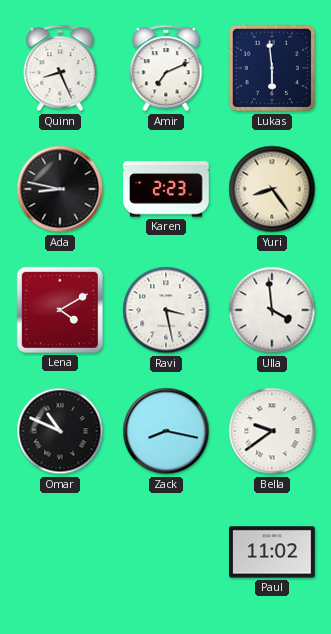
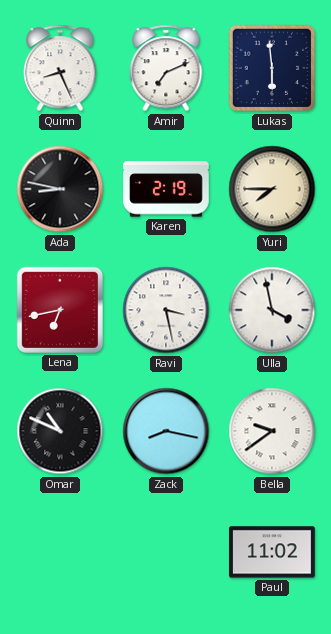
Karen: 2:23 -> 2:19 (167, 189)
Yuri: 8:24 -> 7:45 (272, 189)
Lena: 4:10 -> 6:43 (60, 310)
Ulla: 3:59 -> 3:58 (272, 310)
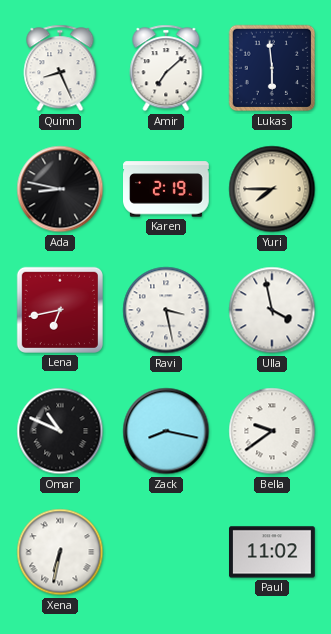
Amir: 7:11 -> 7:08 (166, 68)
Xena: none -> 6:32 (60, 552)
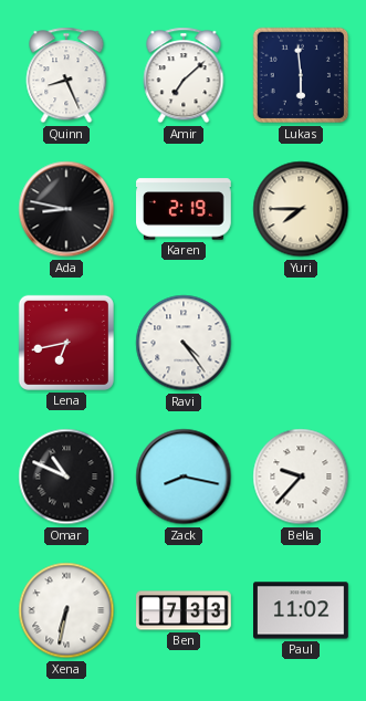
Ravi: 3:28 -> 4:24 (184, 343)
Ulla: 3:58 -> none (272, 310)
Bella: 9:39 -> 9:37 (301, 477)
Ben: none -> 7:33 (184, 610)
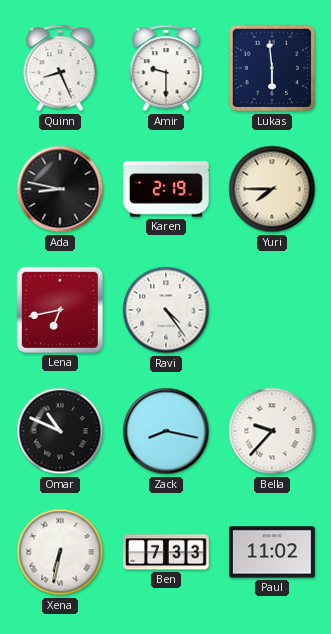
Amir: 7:08 -> 9:30 (166, 68)
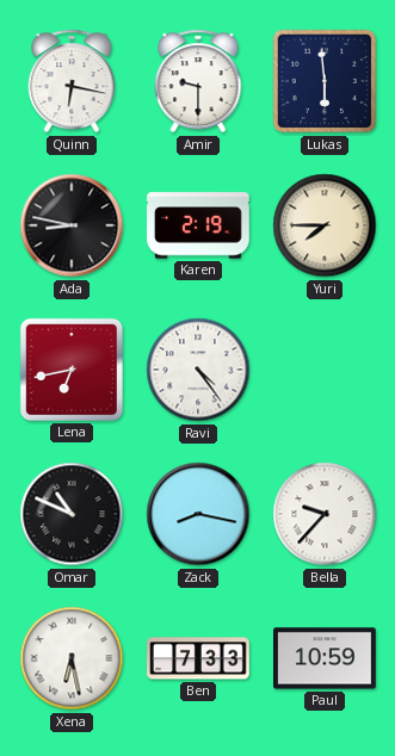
Quinn: 8:26 -> 6:17 (72, 81)
Xena: 6:32 -> 6:28 (72, 658)
Paul: 11:02 -> 10:59 (326, 658)
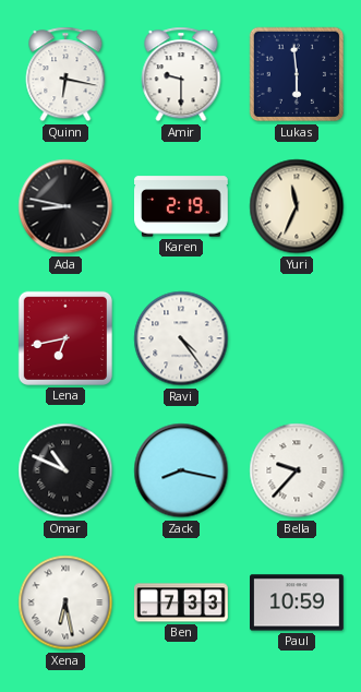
Yuri: 7:45 -> 11:34 (297, 206)
